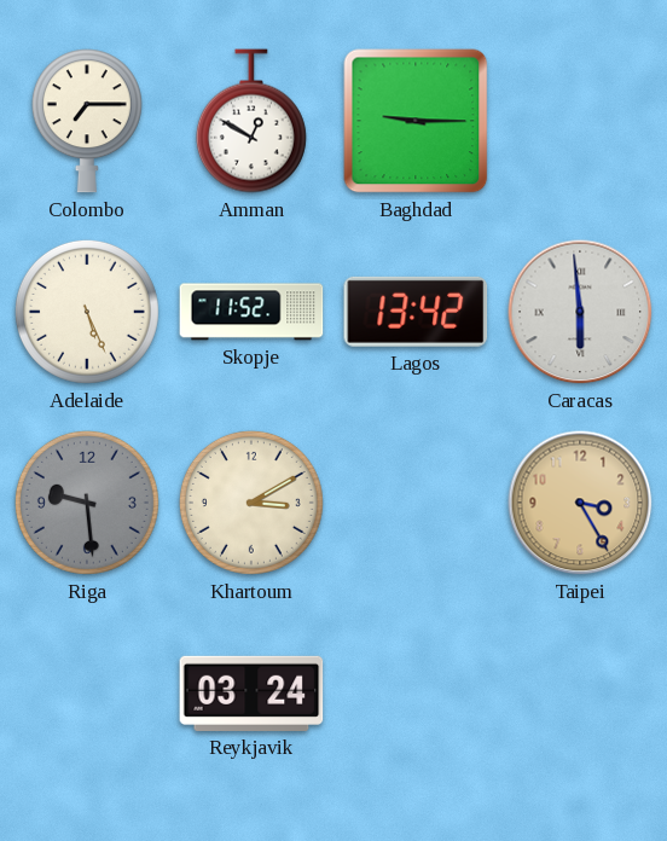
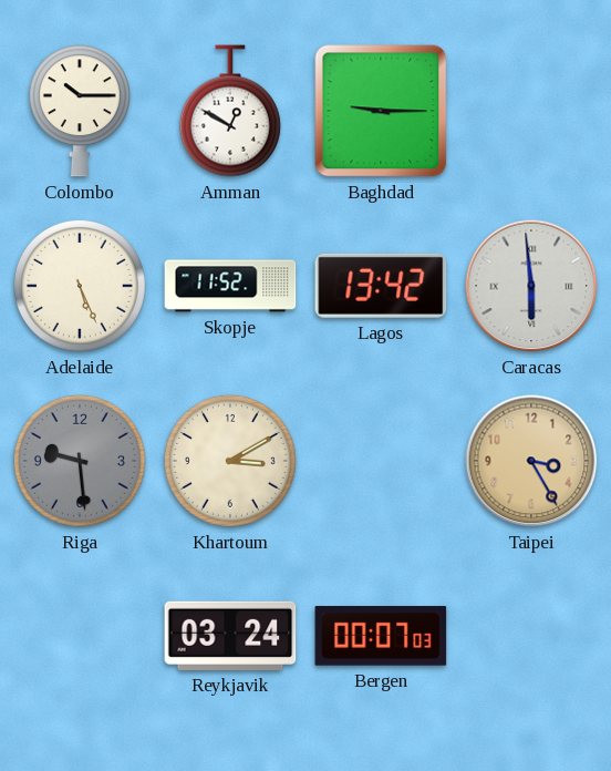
Colombo: 7:15 -> 10:15 (80, 111)
Bergen: none -> 00:07 (381, 636)
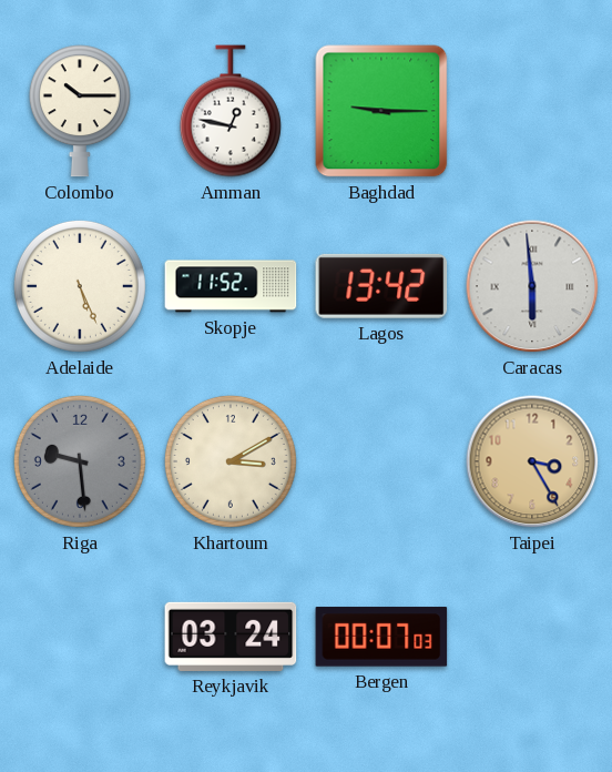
Amman: 12:50 -> 12:47 (231, 111)
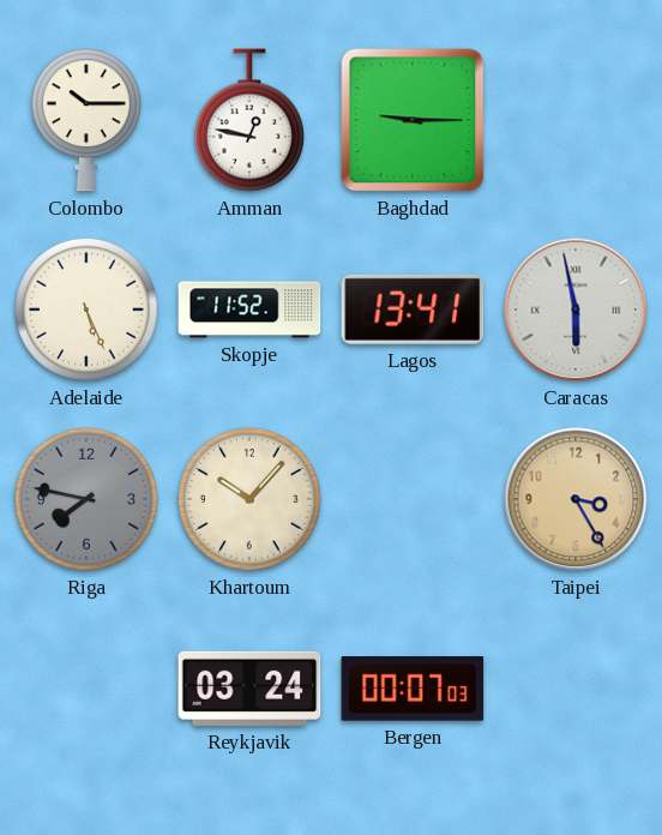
Lagos: 13:42 -> 13:41 (413, 310)
Caracas: 5:59 -> 5:58 (576, 310)
Riga: 9:29 -> 7:47 (86, 499)
Khartoum: 3:10 -> 10:07 (249, 499)
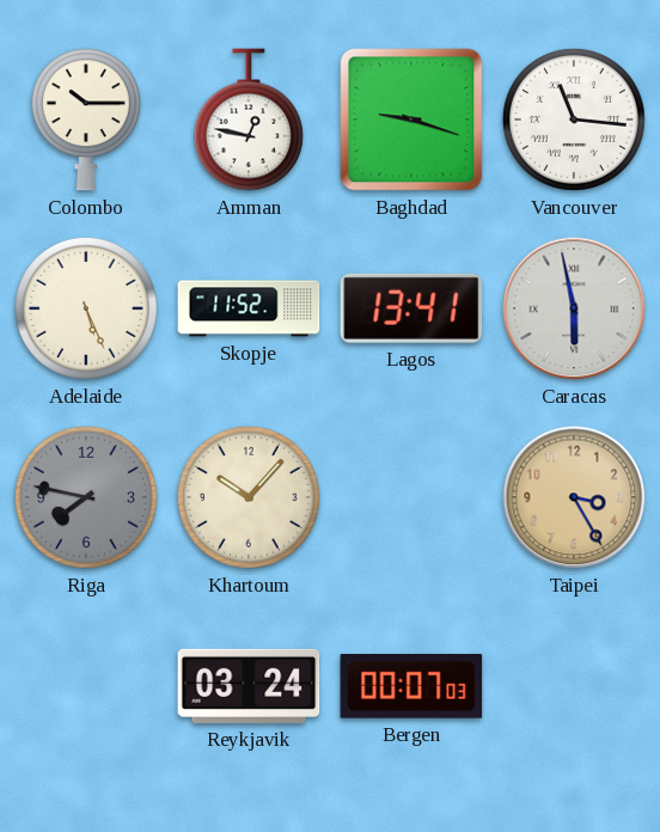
Baghdad: 9:15 -> 9:18 (411, 120)
Vancouver: none -> 11:16 (574, 120)
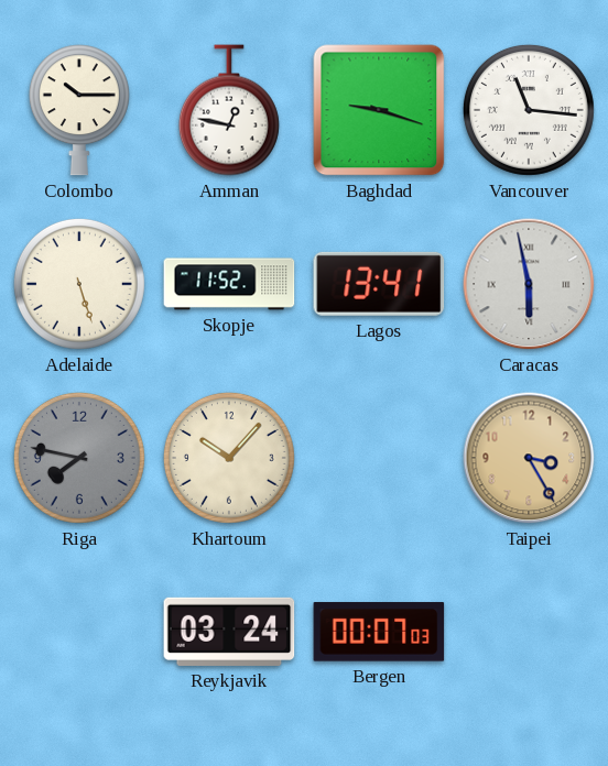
Adelaide: 5:26 -> 5:27 (79, 284)
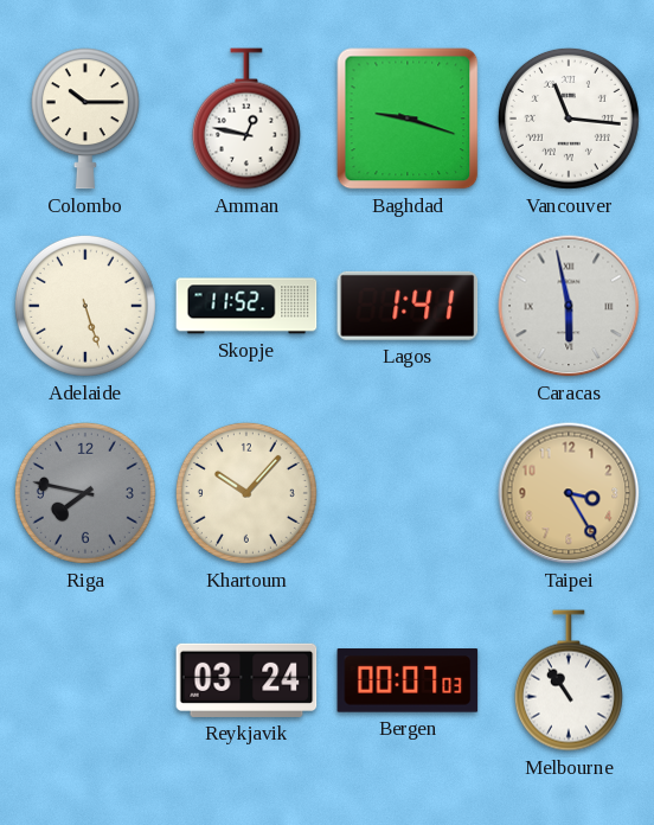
Lagos: 13:41 -> 1:41 (408, 306)
Melbourne: none -> 10:54 (569, 680)
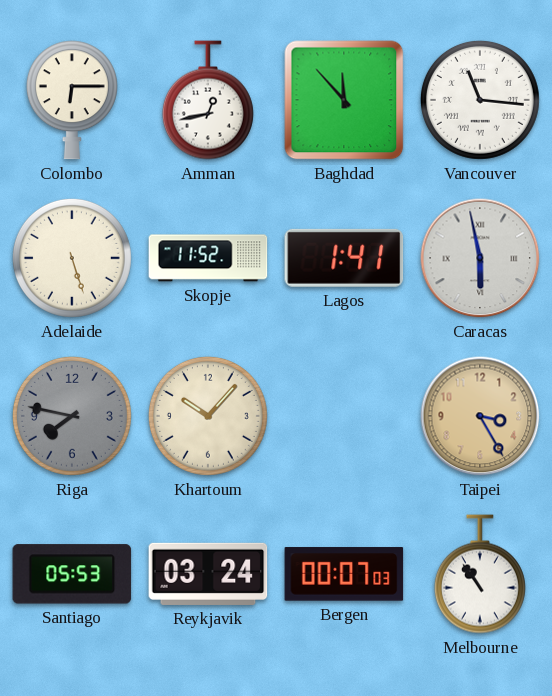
Colombo: 10:15 -> 6:15 (72, 100)
Amman: 12:47 -> 12:43 (208, 100)
Baghdad: 9:18 -> 11:53 (344, 100)
Santiago: none -> 05:53 (72, 574)
